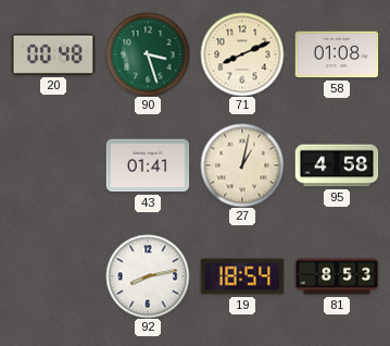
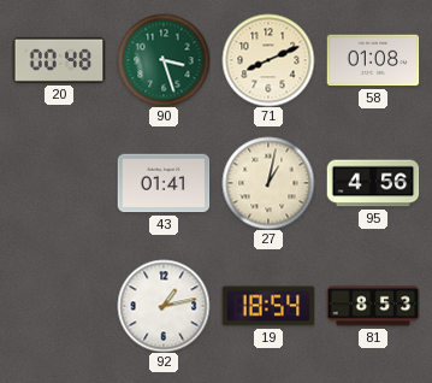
95: 4:58 -> 4:56 (373, 183)
92: 8:13 -> 1:13 (164, 306)
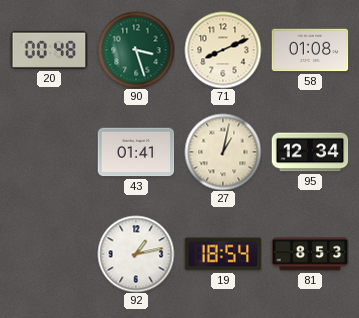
95: 4:56 -> 12:34 (310, 152)
